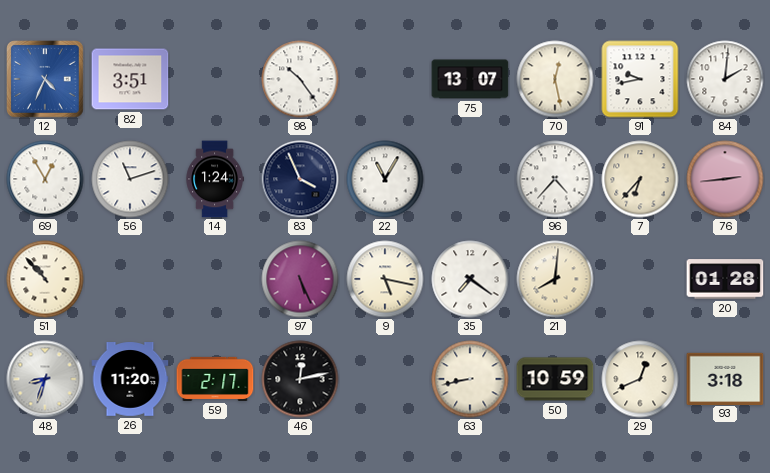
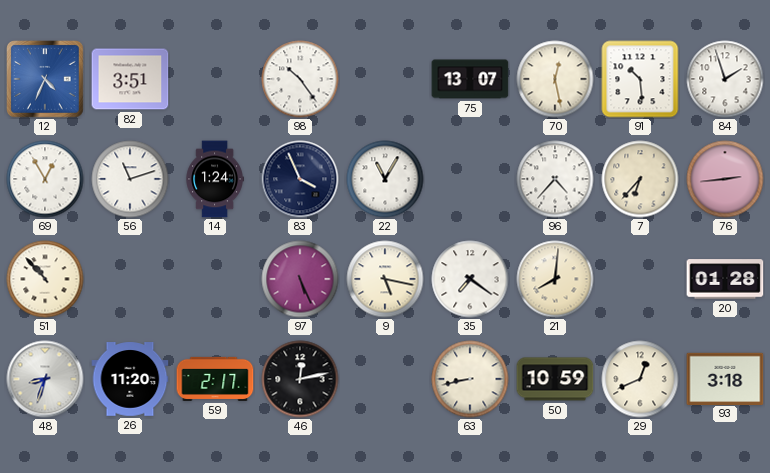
91: 9:43 -> 10:29 (640, 79)
84: 2:01 -> 1:57 (725, 79)
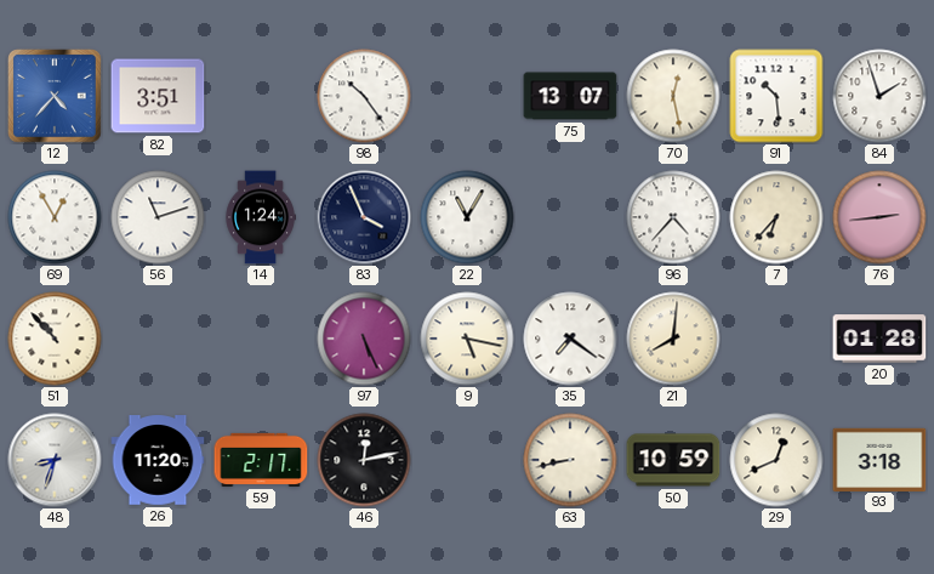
12: 4:34 -> 4:37 (56, 97)
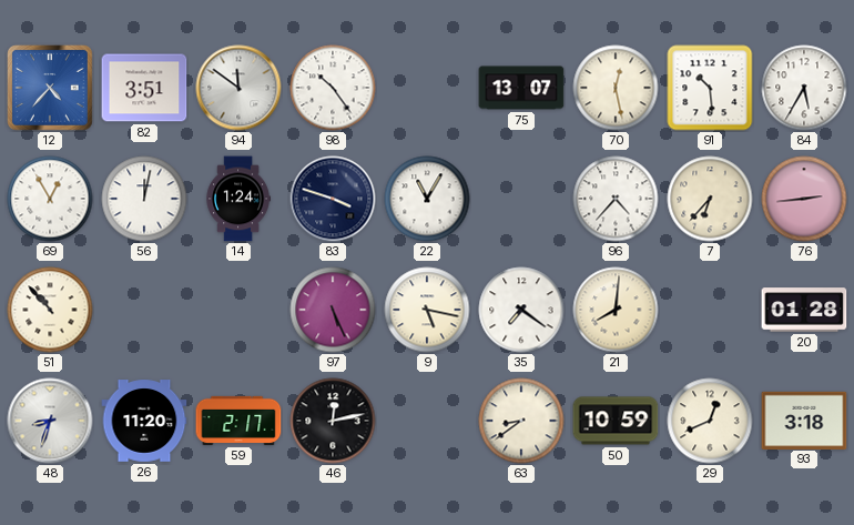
94: none -> 11:51 (238, 88)
84: 1:57 -> 5:35 (804, 88)
56: 11:12 -> 12:02 (144, 199)
83: 3:56 -> 3:48 (333, 199)
63: 8:43 -> 8:39 (521, 421)
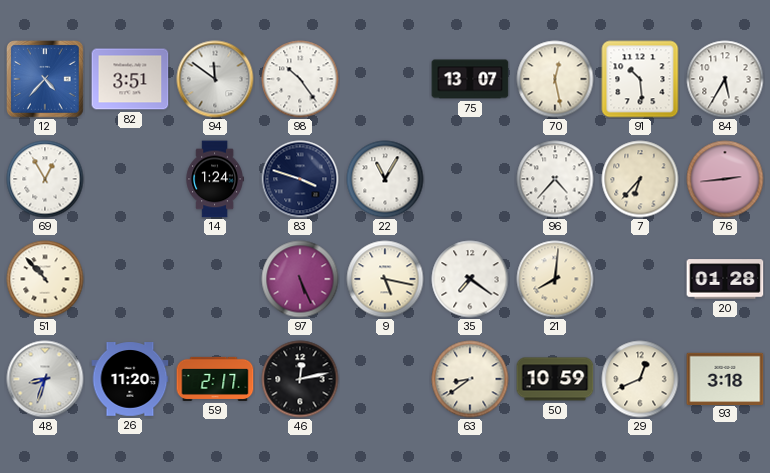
56: 12:02 -> none (144, 199)
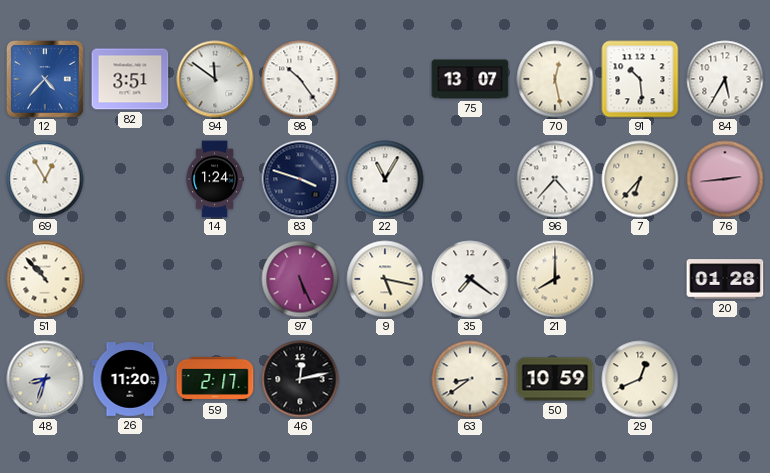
21: 8:01 -> 8:00 (555, 279)
93: 3:18 -> none (725, 378)
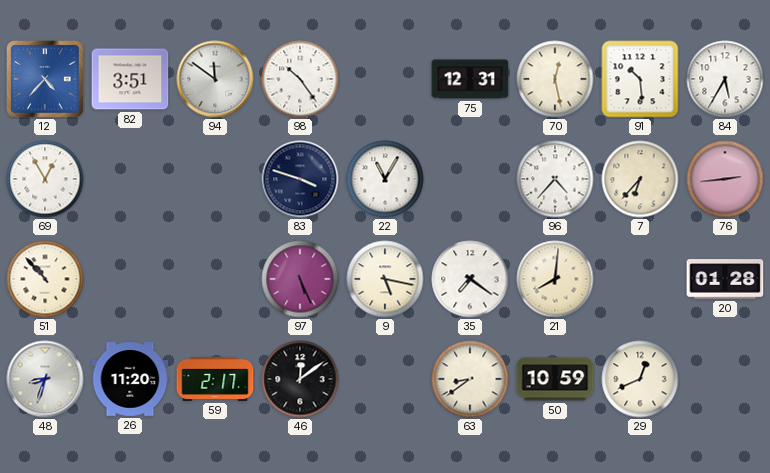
75: 13:07 -> 12:31 (470, 79)
14: 1:24 -> none (214, 179)
21: 8:00 -> 8:01 (555, 279)
46: 12:13 -> 12:09 (300, 379)
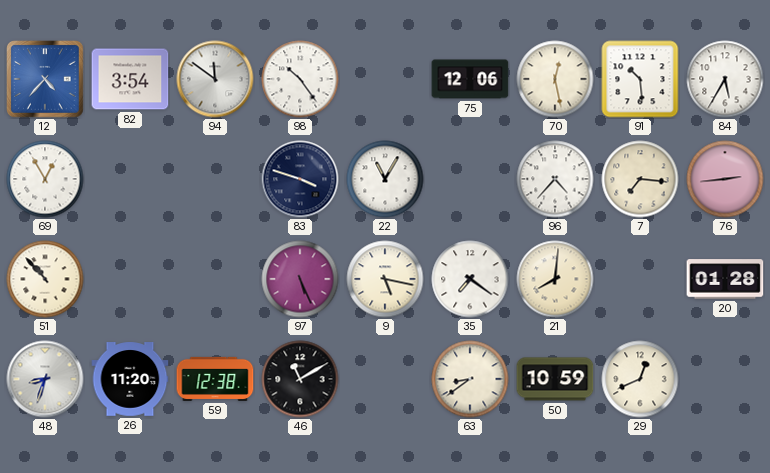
82: 3:51 -> 3:54 (130, 79)
75: 12:31 -> 12:06 (470, 79)
7: 6:37 -> 7:16 (640, 179)
59: 2:17 -> 12:38 (215, 379)
46: 12:09 -> 11:10 (300, 379)
